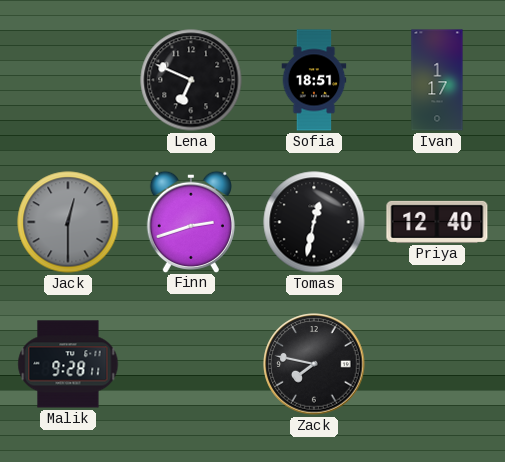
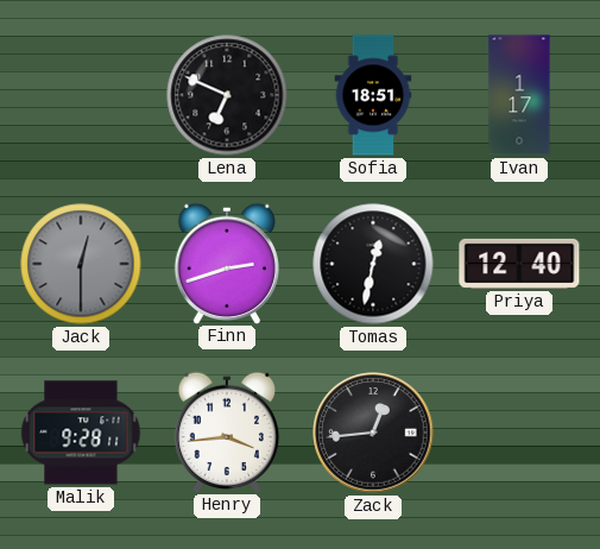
Henry: none -> 3:44 (227, 431)
Zack: 7:47 -> 12:44 (373, 433)
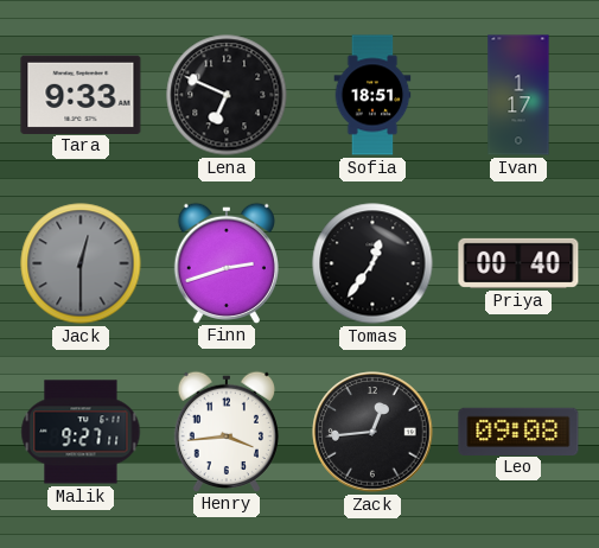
Tara: none -> 9:33 (81, 94)
Tomas: 12:32 -> 12:36 (372, 263)
Priya: 12:40 -> 00:40 (518, 263)
Malik: 9:28 -> 9:27 (81, 432)
Leo: none -> 09:08 (518, 431)
